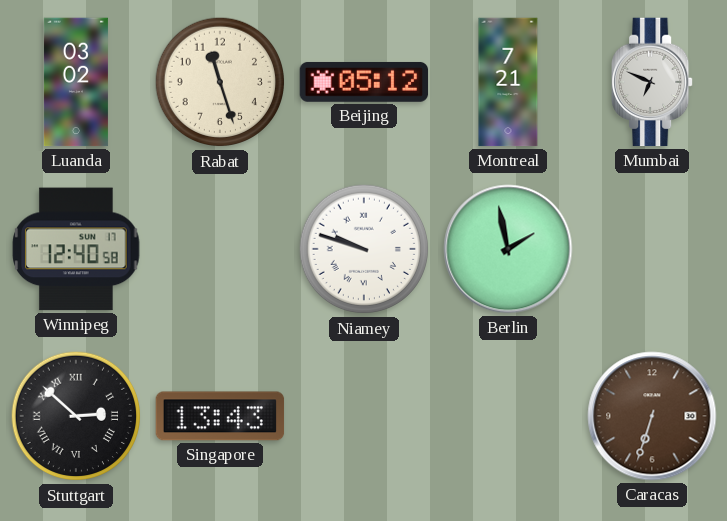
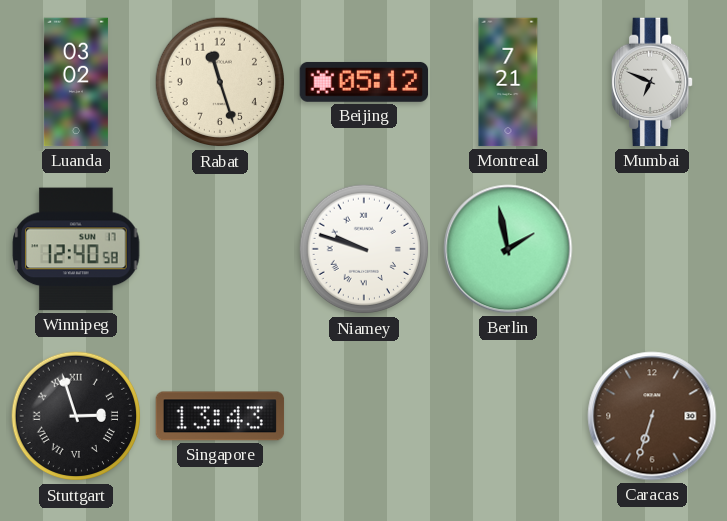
Stuttgart: 2:52 -> 2:57 (76, 416)
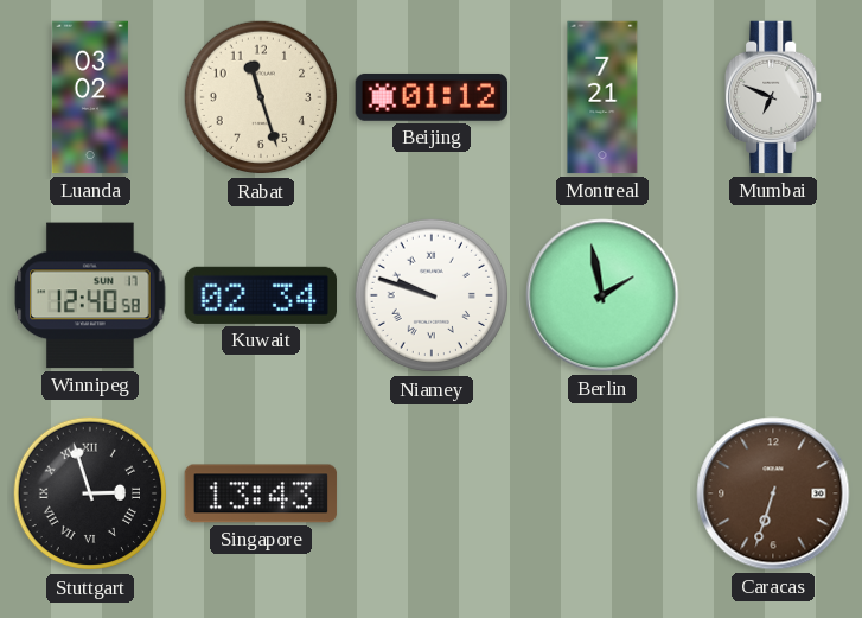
Beijing: 05:12 -> 01:12 (432, 97)
Kuwait: none -> 02:34 (261, 295)
